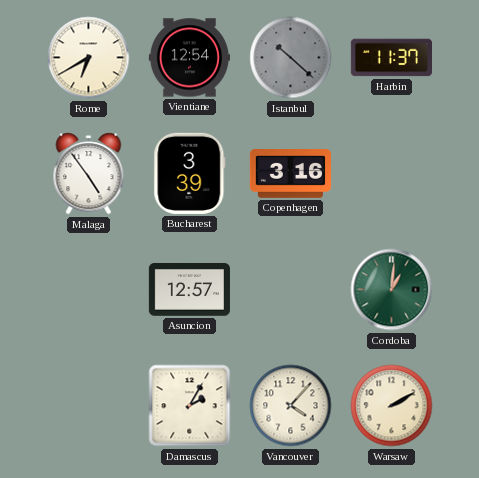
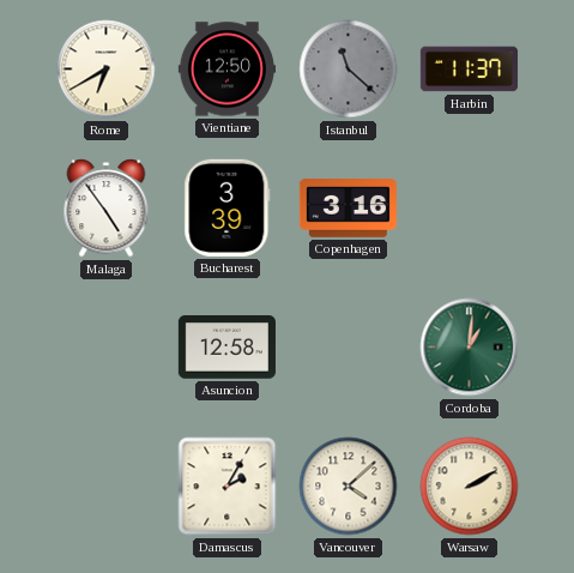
Vientiane: 12:54 -> 12:50 (226, 70)
Istanbul: 10:22 -> 11:22 (349, 70)
Asuncion: 12:57 -> 12:58 (226, 348)
Vancouver: 4:07 -> 4:08 (349, 487)
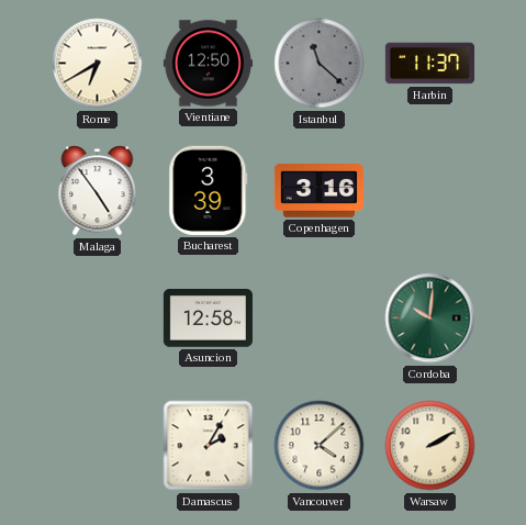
Cordoba: 1:01 -> 10:01 (430, 319)
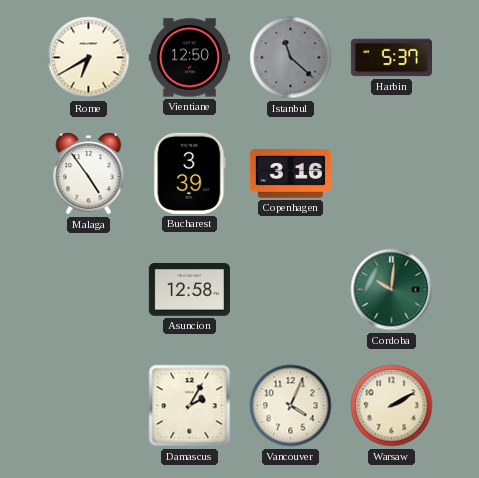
Harbin: 11:37 -> 5:37 (391, 58)
Vancouver: 4:08 -> 4:04 (291, 406)
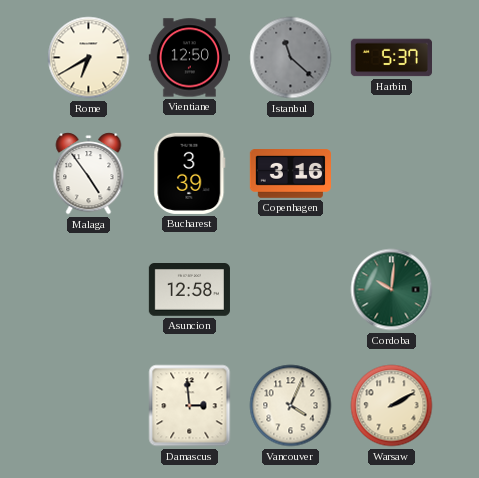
Damascus: 2:05 -> 2:59 (190, 406)
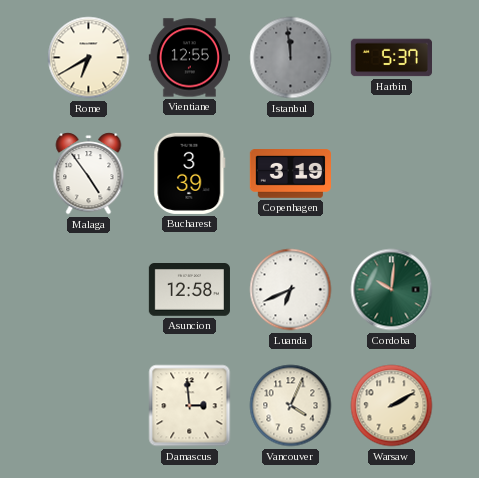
Vientiane: 12:50 -> 12:55 (189, 58)
Istanbul: 11:22 -> 11:59 (291, 58)
Copenhagen: 3:16 -> 3:19 (290, 174)
Luanda: none -> 6:41 (291, 290)
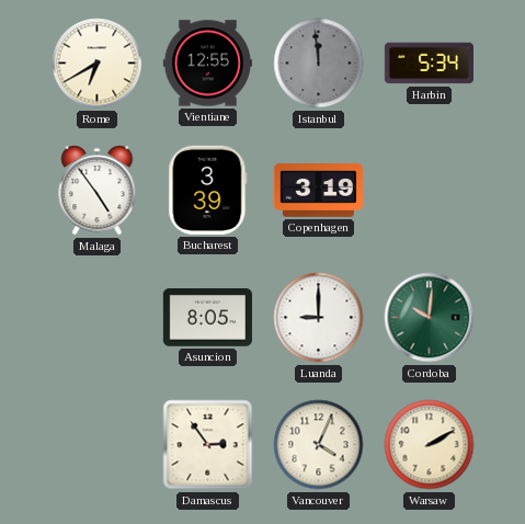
Harbin: 5:37 -> 5:34 (429, 64)
Asuncion: 12:58 -> 8:05 (207, 318)
Luanda: 6:41 -> 9:00 (319, 318)
Damascus: 2:59 -> 2:54 (208, 445)
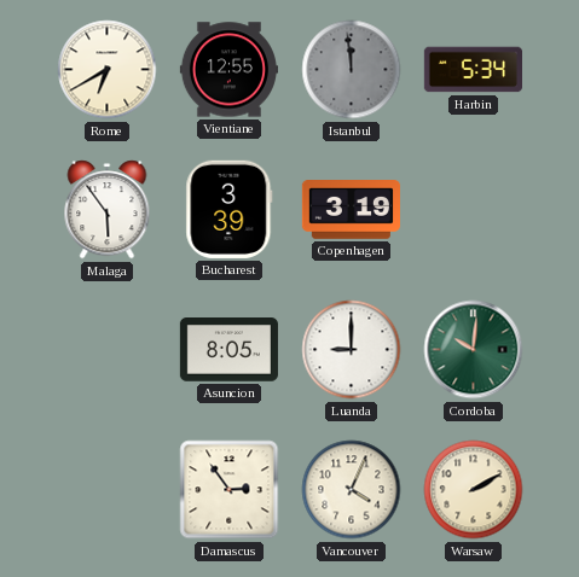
Malaga: 4:54 -> 5:54 (108, 210)
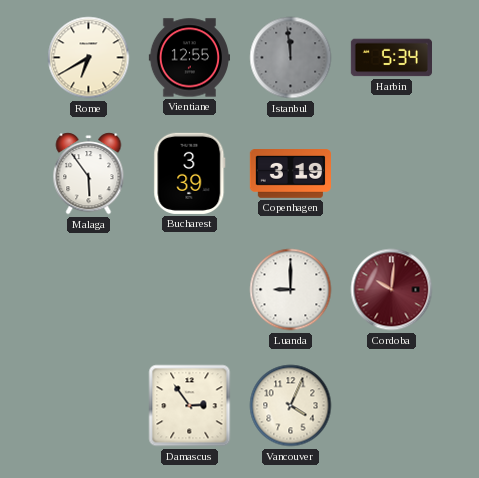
Asuncion: 8:05 -> none (228, 350)
Cordoba dial: green -> burgundy (392, 290)
Warsaw: 2:10 -> none (474, 490)
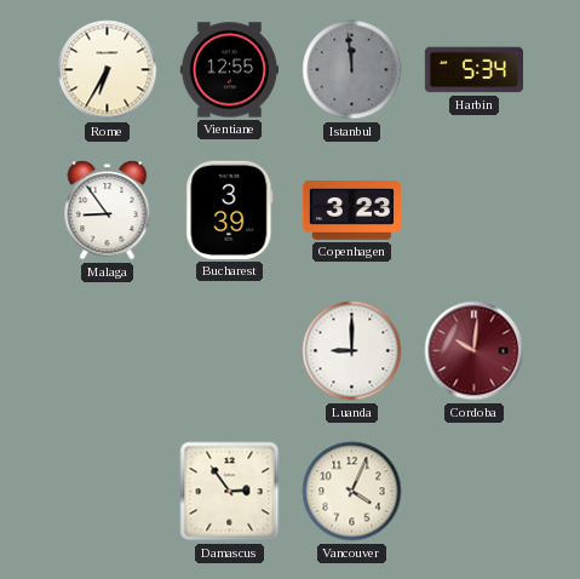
Rome: 6:40 -> 6:35 (108, 70)
Malaga: 5:54 -> 8:54 (108, 211)
Copenhagen: 3:19 -> 3:23 (351, 211)
